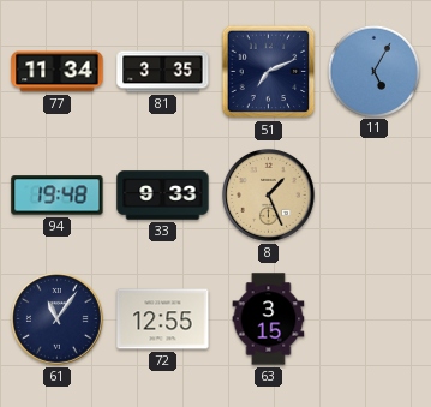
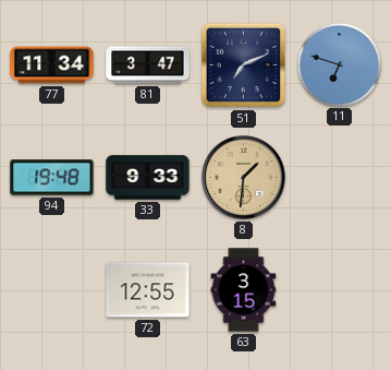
81: 3:35 -> 3:47 (148, 65)
11: 5:05 -> 6:48 (339, 64)
8: 1:26 -> 1:31 (244, 178)
61: 11:06 -> none (58, 319)
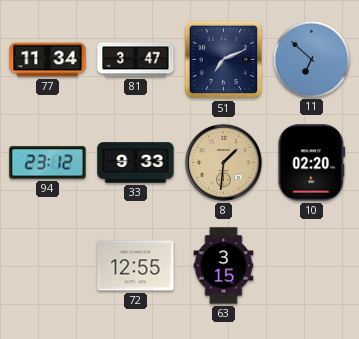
11: 6:48 -> 6:52 (311, 59)
94: 19:48 -> 23:12 (48, 163)
10: none -> 02:20 (312, 163)
